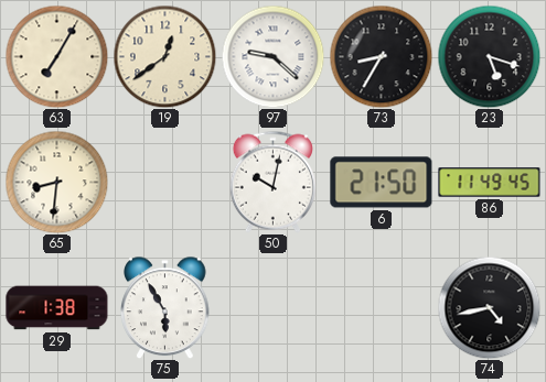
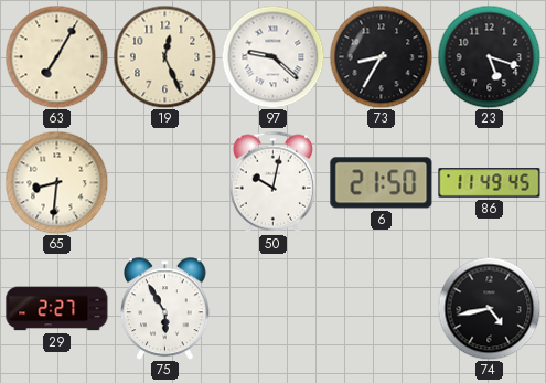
19: 12:39 -> 12:26 (164, 56)
29: 1:38 -> 2:27 (57, 309)
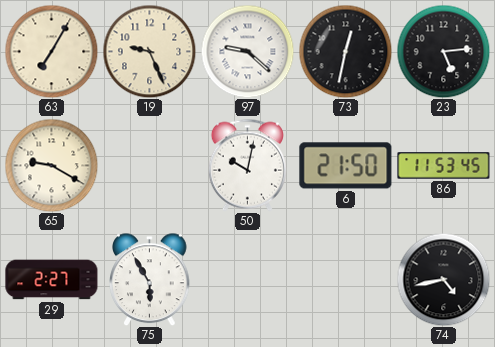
19: 12:26 -> 9:26 (149, 51)
73: 8:35 -> 12:32 (345, 51)
23: 5:18 -> 5:14 (443, 51)
65: 8:31 -> 9:20 (51, 165)
86: 11:49 -> 11:53 (444, 166)
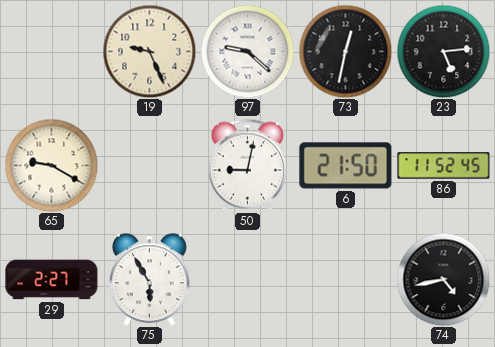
63: 7:05 -> none (51, 51)
50: 10:02 -> 9:02 (247, 165)
86: 11:53 -> 11:52 (444, 166)
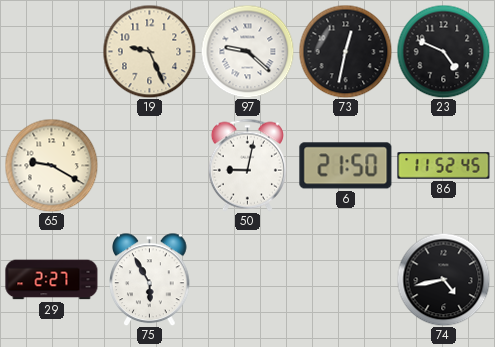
23: 5:14 -> 4:49 (443, 51)
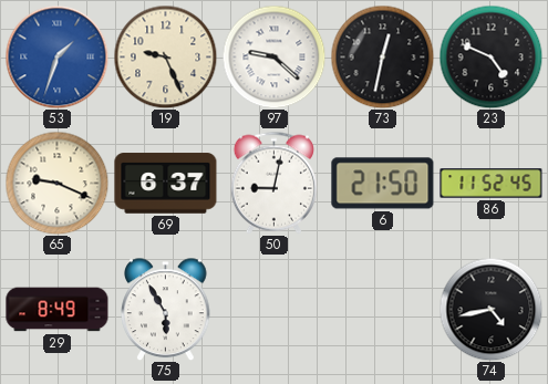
53: none -> 1:33 (56, 56)
65: 9:20 -> 9:19 (56, 183)
69: none -> 6:37 (166, 184)
29: 2:27 -> 8:49 (58, 310)
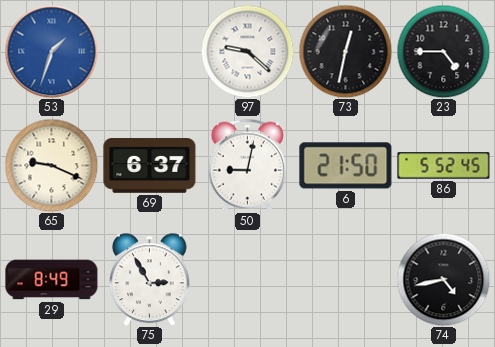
19: 9:26 -> none (165, 56)
23: 4:49 -> 4:45 (443, 51)
86: 11:52 -> 5:52 (444, 166)
75: 5:55 -> 2:55 (150, 279)
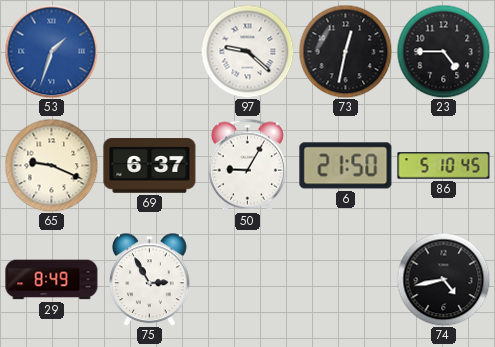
50: 9:02 -> 9:05 (247, 165)
86: 5:52 -> 5:10 (444, 166)
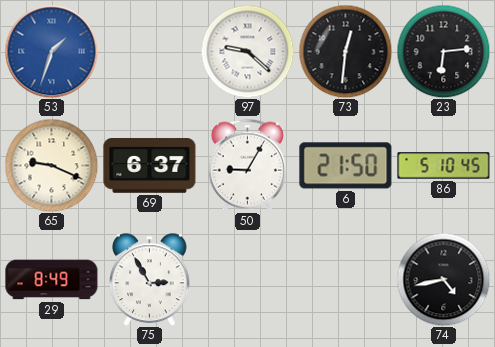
73: 12:32 -> 12:31 (345, 51)
23: 4:45 -> 6:14 (443, 51)
